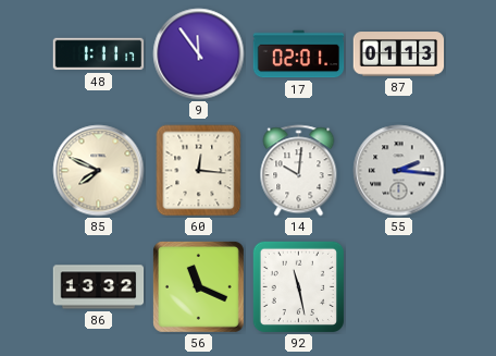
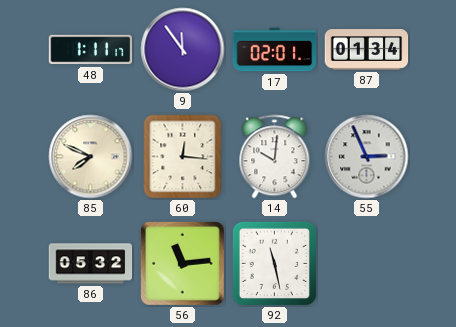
87: 01:13 -> 01:34 (367, 50)
55: 2:16 -> 2:56 (367, 157)
86: 13:32 -> 05:32 (91, 264)
56: 11:19 -> 11:14 (182, 263)
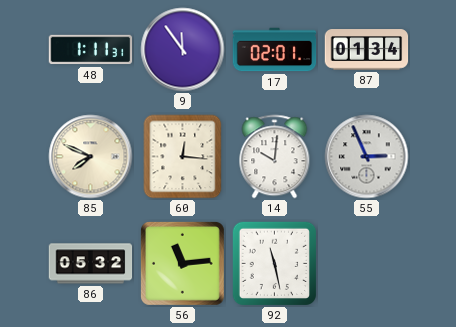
48: 1:11:17 -> 1:11:31 (91, 50)
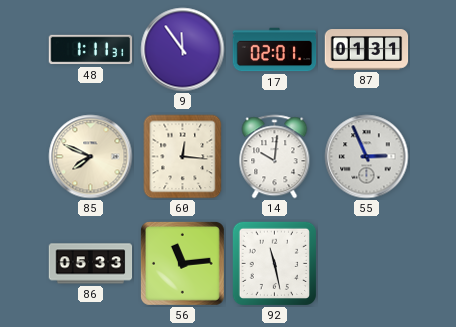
87: 01:34 -> 01:31 (367, 50)
86: 05:32 -> 05:33 (91, 264)
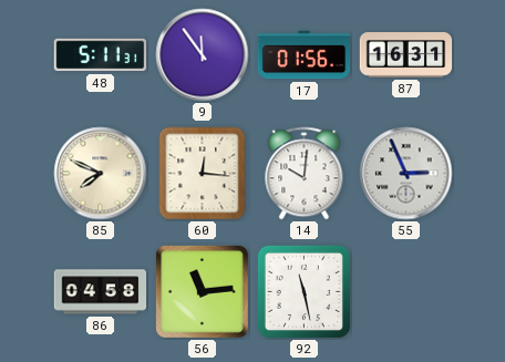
48: 1:11 -> 5:11 (101, 55)
17: 02:01 -> 01:56 (305, 55)
87: 01:31 -> 16:31 (406, 55)
86: 05:33 -> 04:58 (101, 292)
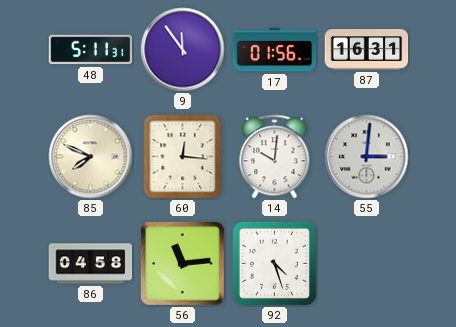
55: 2:56 -> 3:01 (367, 157)
92: 11:28 -> 4:27 (274, 263)
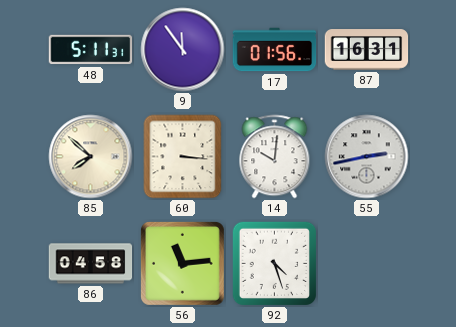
85: 7:49 -> 7:52 (91, 157)
60: 12:16 -> 3:16 (183, 157)
55: 3:01 -> 2:43 (367, 157)
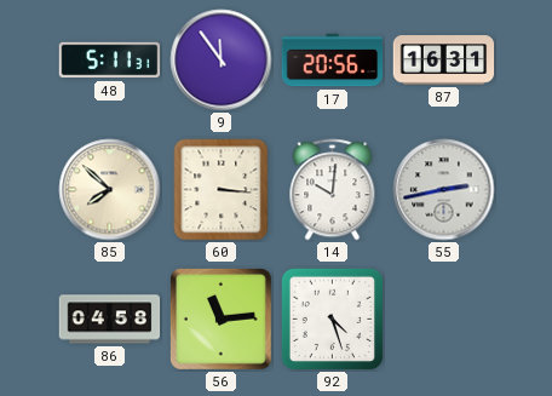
17: 01:56 -> 20:56 (333, 61)
